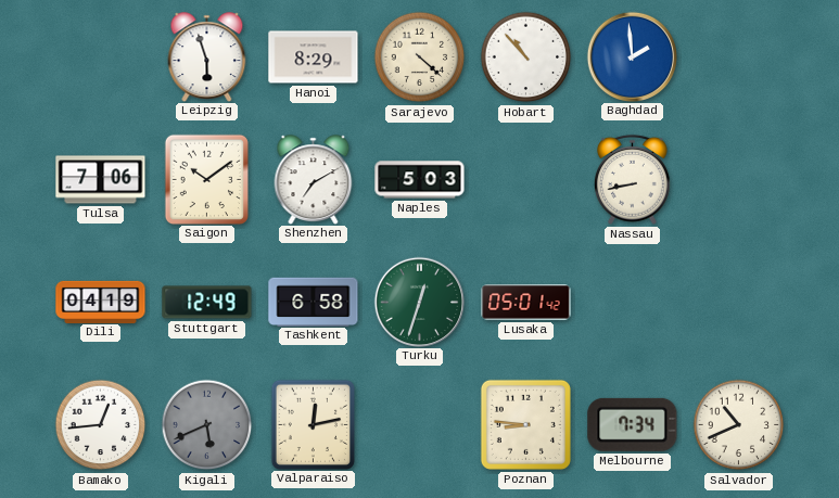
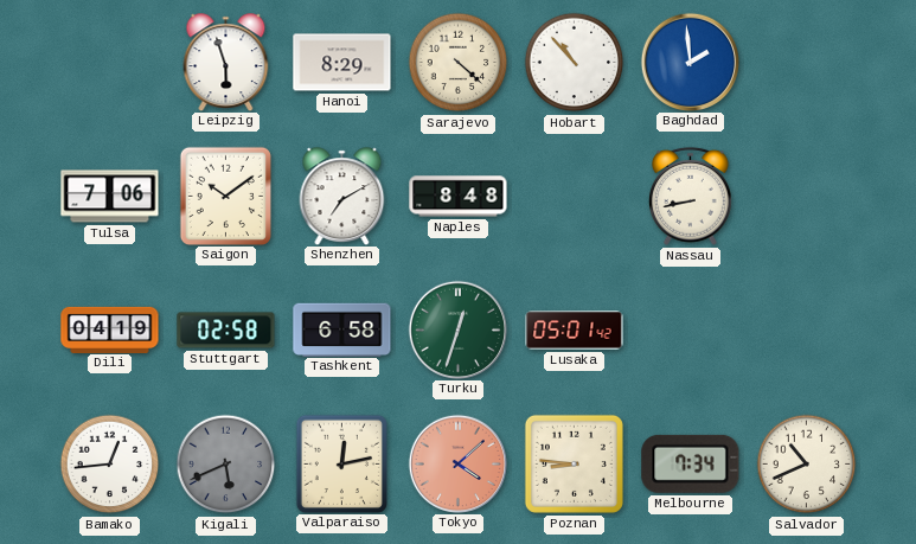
Naples: 5:03 -> 8:48 (459, 197)
Stuttgart: 12:49 -> 02:58 (226, 331)
Tokyo: none -> 4:08 (457, 463)
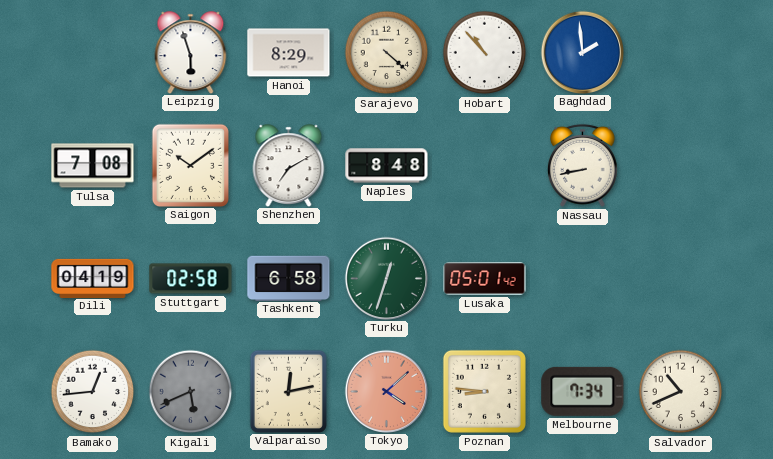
Tulsa: 7:06 -> 7:08 (93, 166)
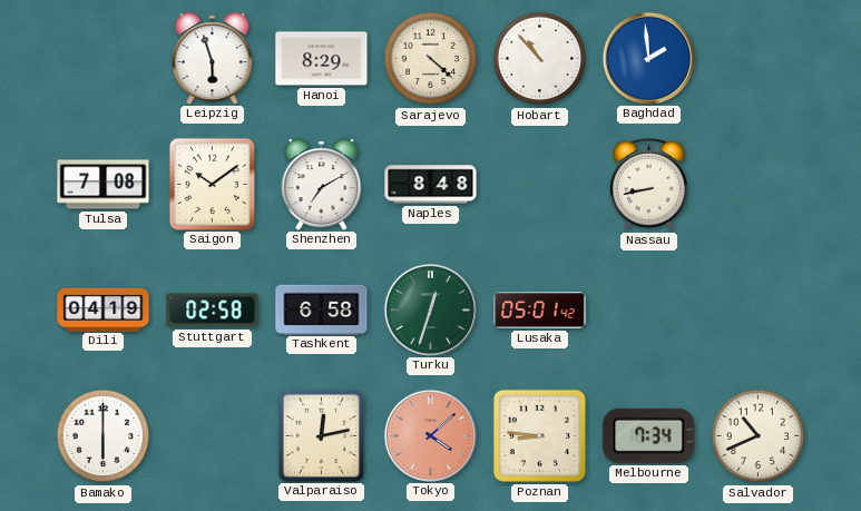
Bamako: 12:44 -> 6:00 (104, 436)
Kigali: 5:41 -> none (191, 392)
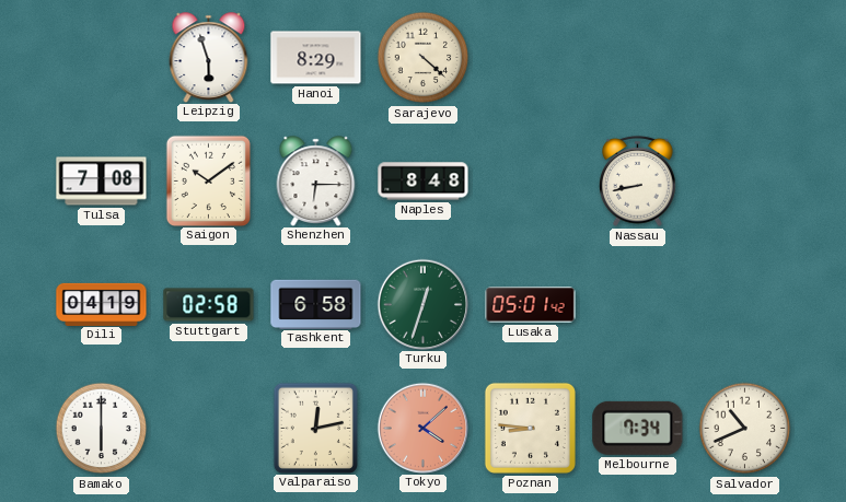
Hobart: 10:53 -> none (540, 59)
Baghdad: 1:59 -> none (648, 58)
Shenzhen: 7:10 -> 6:15 (316, 180)
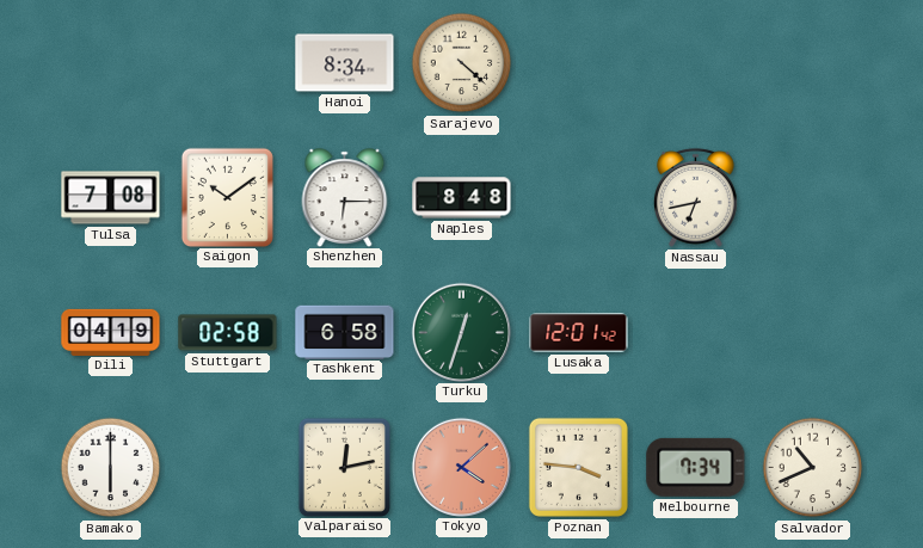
Leipzig: 5:57 -> none (209, 57)
Hanoi: 8:29 -> 8:34 (345, 63)
Nassau: 8:43 -> 6:43 (696, 197)
Lusaka: 05:01 -> 12:01 (579, 333)
Poznan: 8:46 -> 3:46 (578, 467)
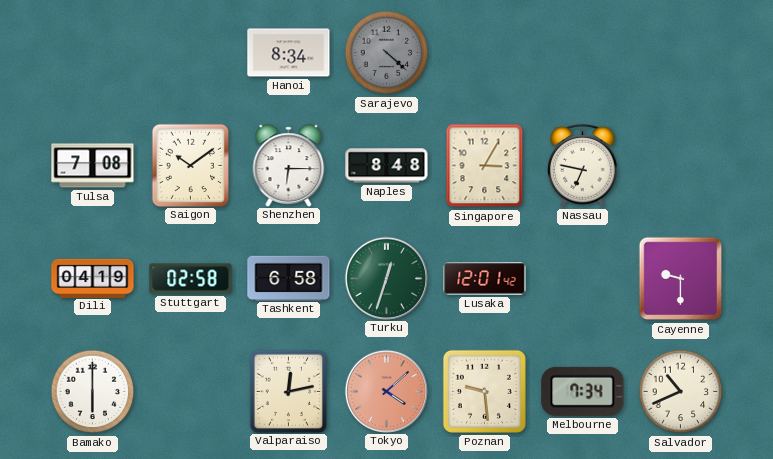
Sarajevo dial: cream -> grey (387, 53)
Singapore: none -> 3:05 (485, 166)
Nassau: 6:43 -> 6:47 (583, 165)
Cayenne: none -> 9:30 (681, 279)
Poznan: 3:46 -> 9:29 (484, 391)
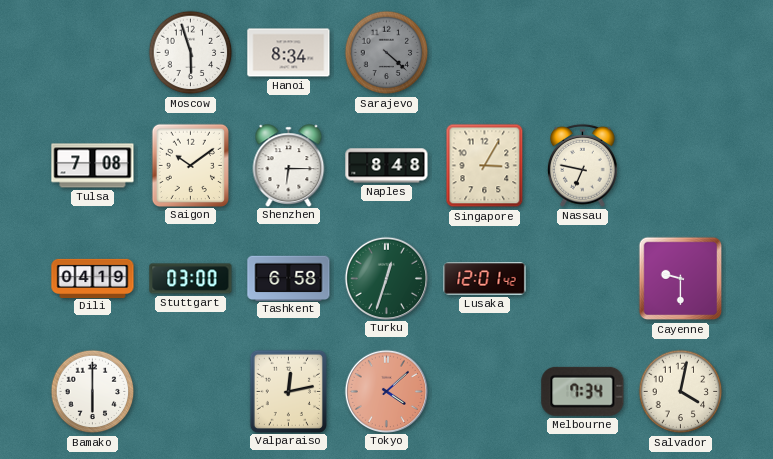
Moscow: none -> 5:57 (191, 53)
Stuttgart: 02:58 -> 03:00 (191, 279)
Poznan: 9:29 -> none (484, 391)
Salvador: 10:41 -> 4:02 (681, 392)
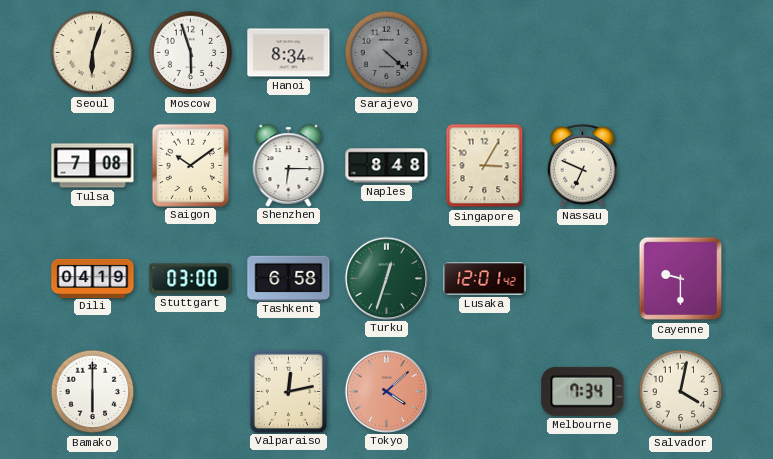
Seoul: none -> 6:03 (93, 53)
Nassau: 6:47 -> 6:49 (583, 165)
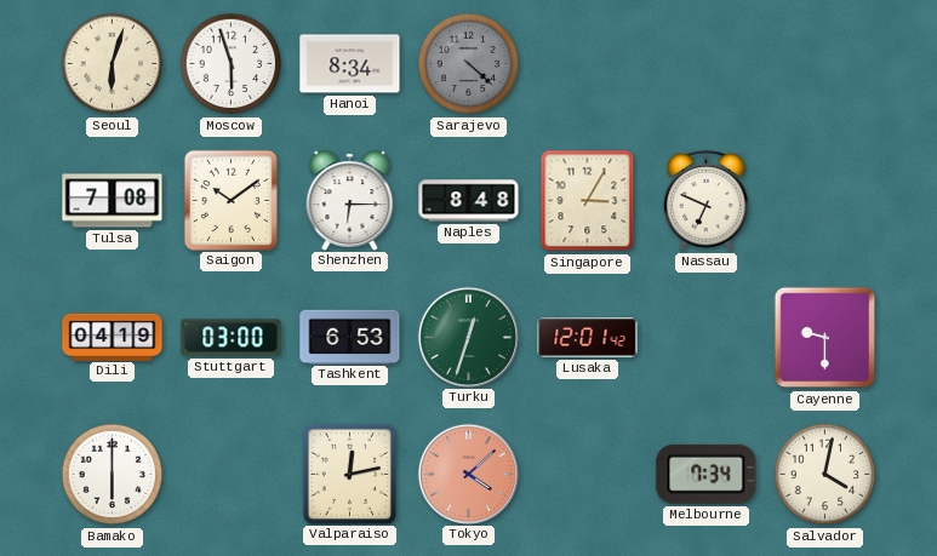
Tashkent: 6:58 -> 6:53 (350, 337)
